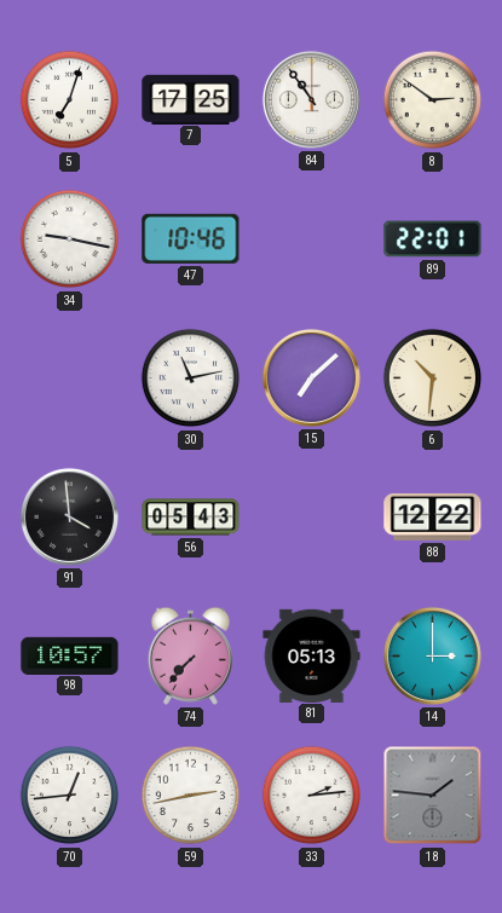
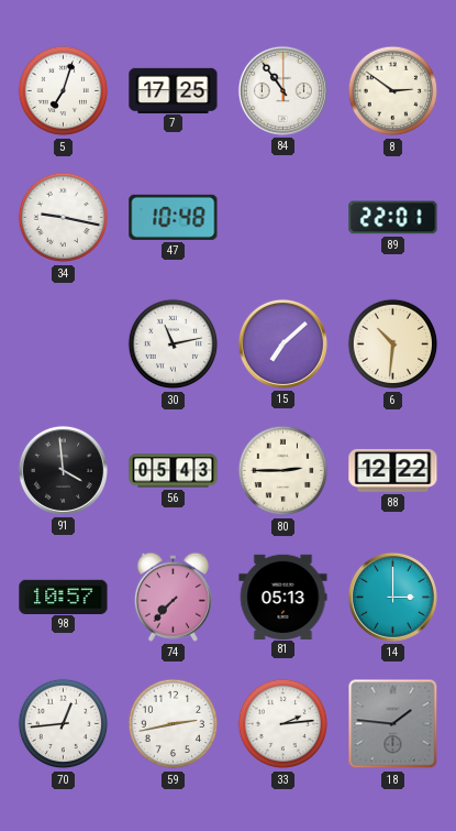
47: 10:46 -> 10:48 (174, 217)
80: none -> 2:45 (283, 471)
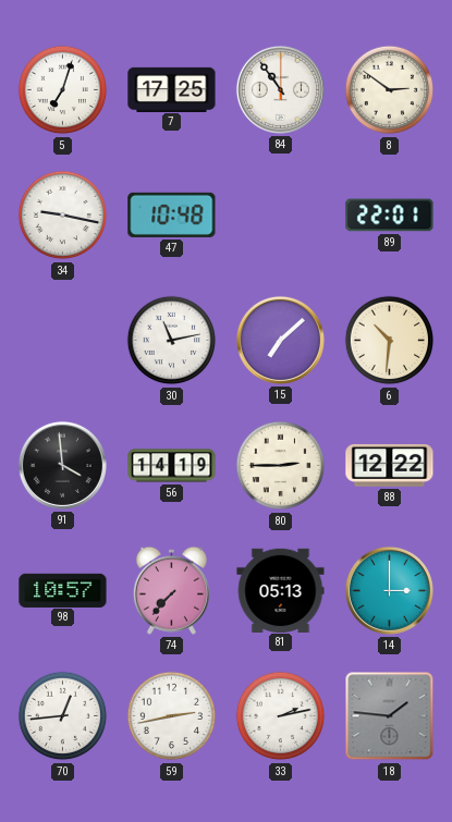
56: 05:43 -> 14:19 (172, 466)
33: 2:14 -> 2:13 (281, 716)
